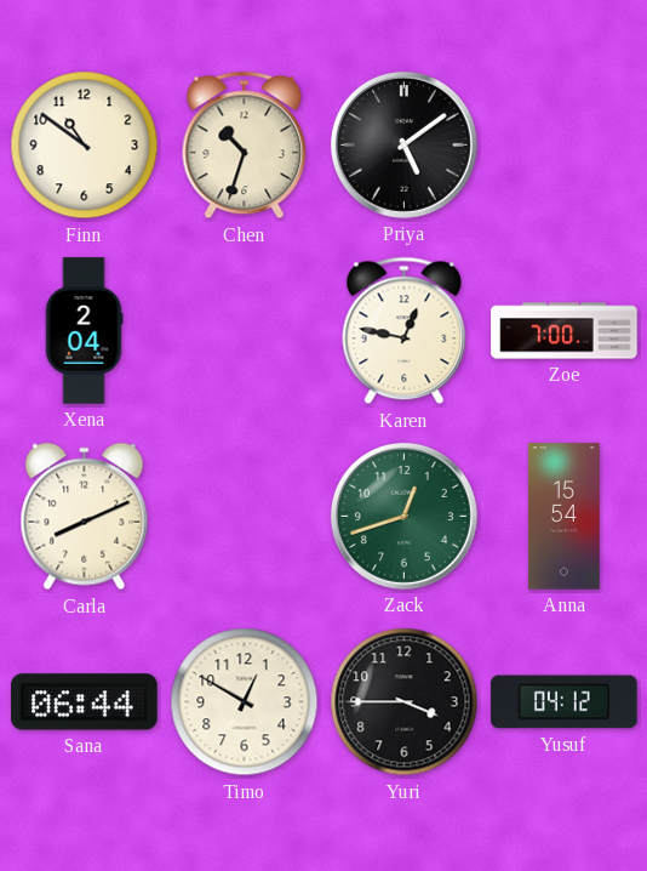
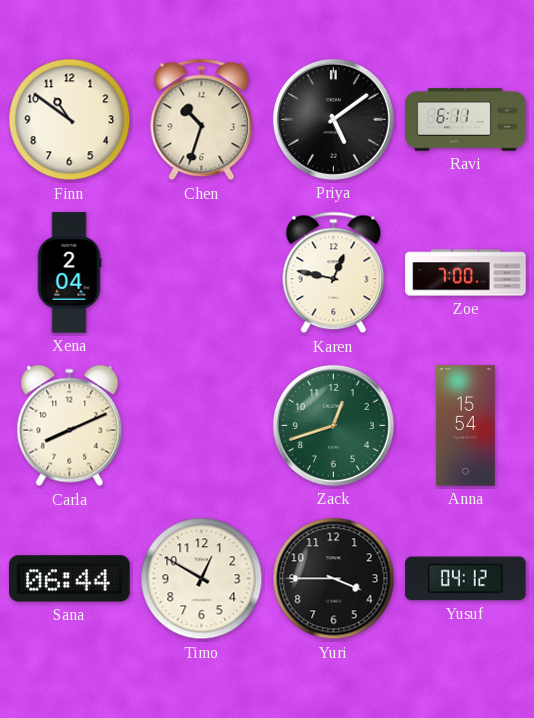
Ravi: none -> 6:11 (466, 120)
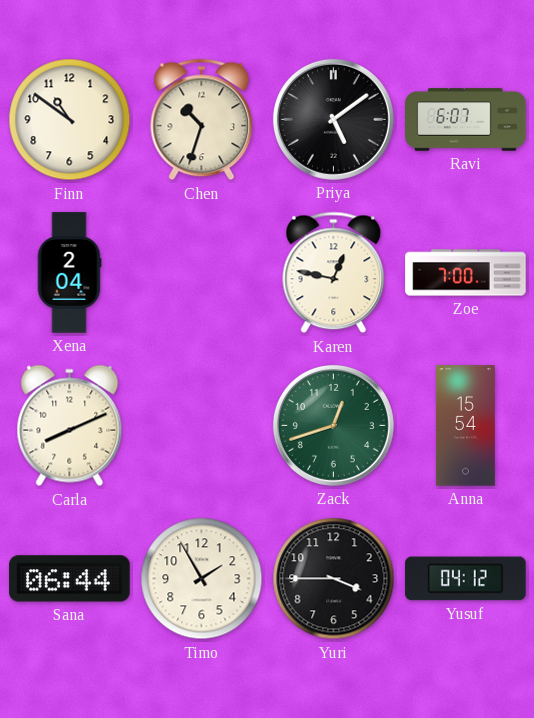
Ravi: 6:11 -> 6:07 (466, 120)
Timo: 12:50 -> 1:55 (202, 579)
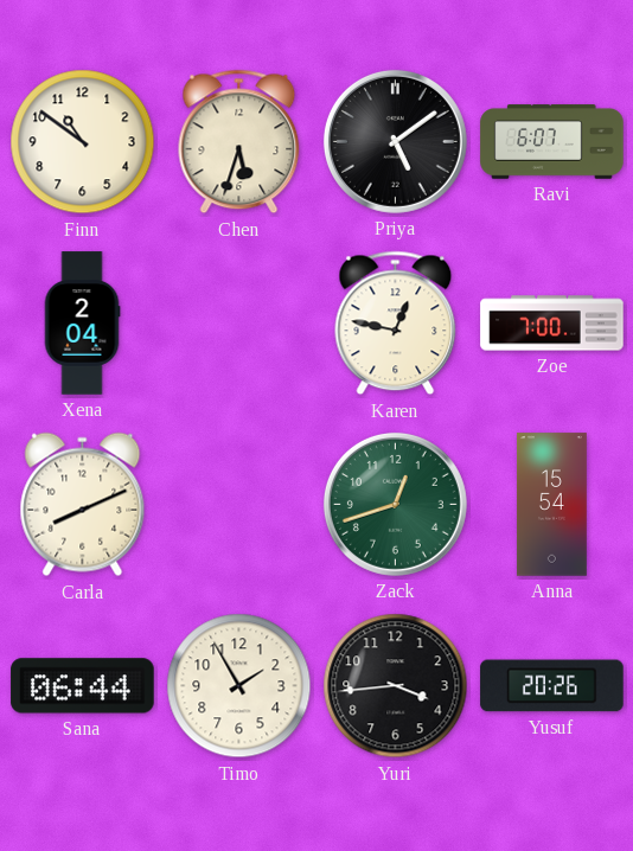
Chen: 10:33 -> 5:33 (239, 142)
Yuri: 3:45 -> 3:44 (396, 686)
Yusuf: 04:12 -> 20:26 (552, 686)
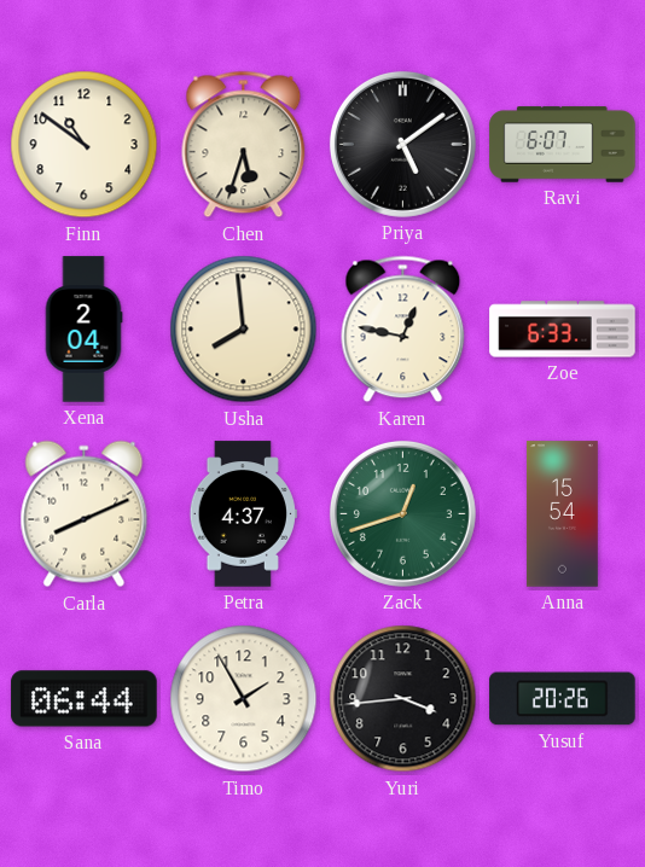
Usha: none -> 7:59 (244, 330)
Zoe: 7:00 -> 6:33 (563, 330)
Petra: none -> 4:37 (243, 514)
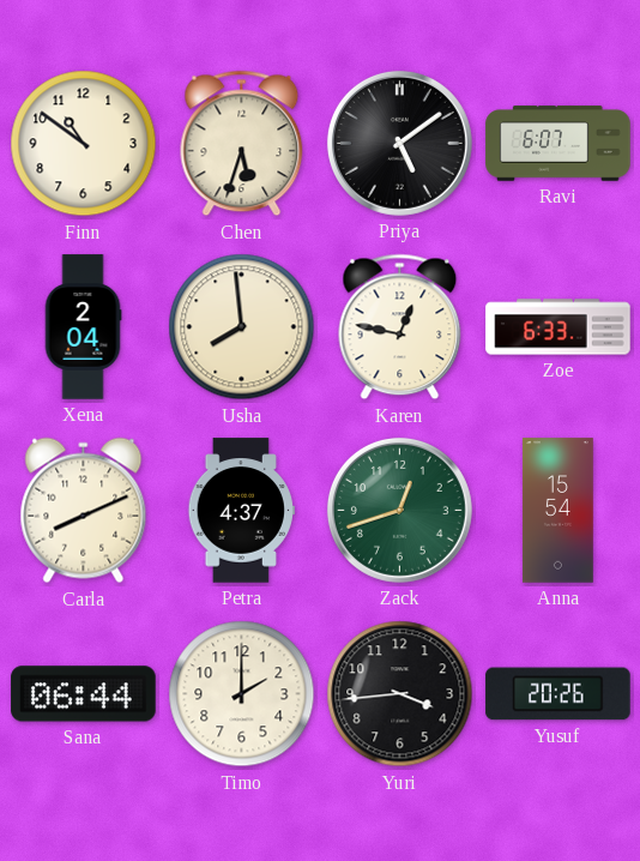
Timo: 1:55 -> 2:00 (242, 694)
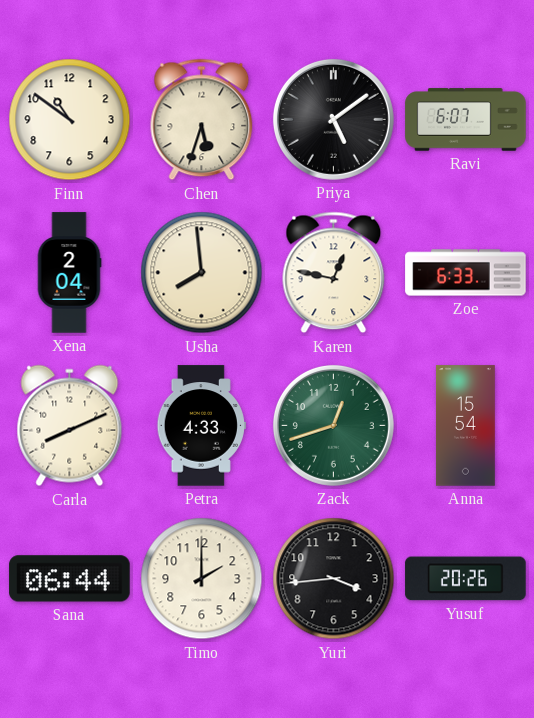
Petra: 4:37 -> 4:33 (201, 426)
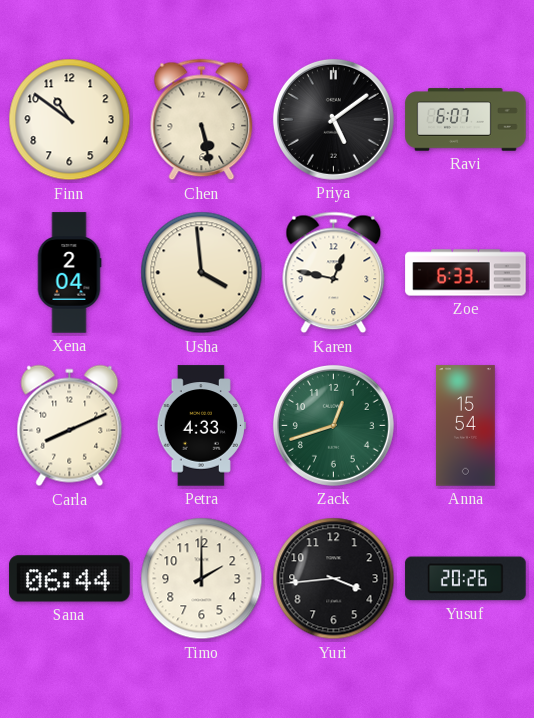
Chen: 5:33 -> 5:28 (202, 120)
Usha: 7:59 -> 3:59 (202, 273)
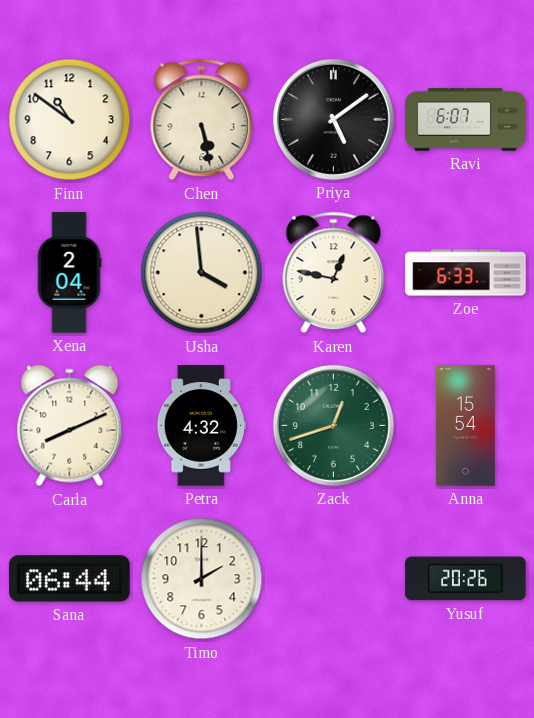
Petra: 4:33 -> 4:32 (201, 426)
Yuri: 3:44 -> none (334, 579)
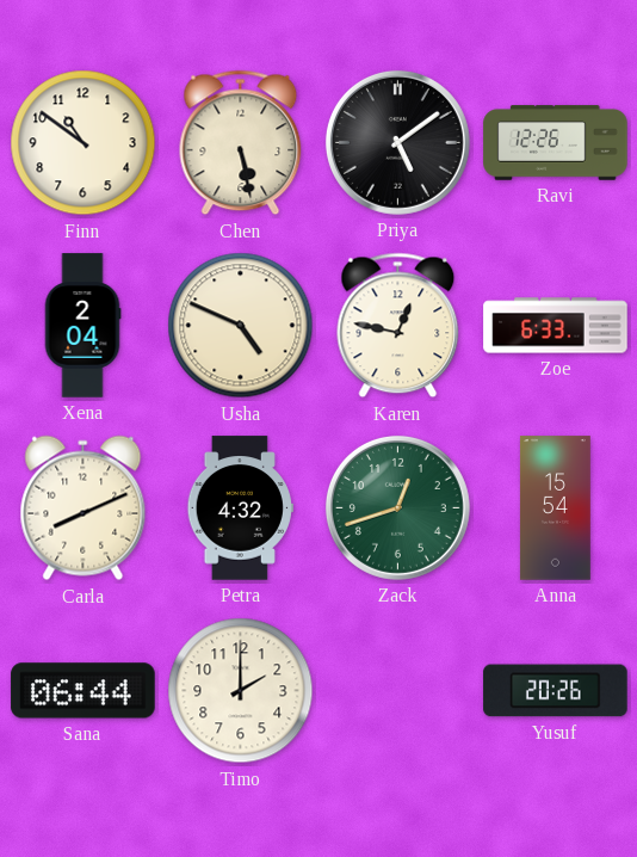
Ravi: 6:07 -> 12:26 (556, 143)
Usha: 3:59 -> 4:49 (241, 326)
